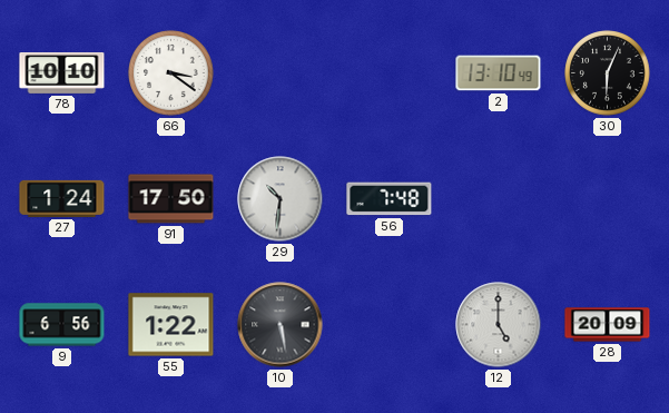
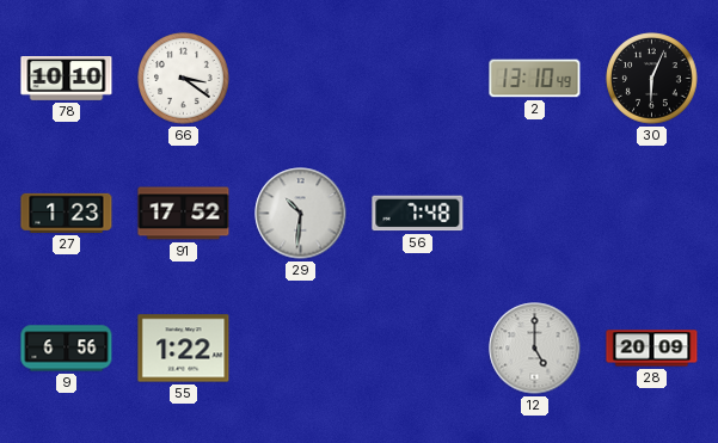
27: 1:24 -> 1:23 (67, 213)
91: 17:50 -> 17:52 (184, 214)
10: 5:28 -> none (281, 325)
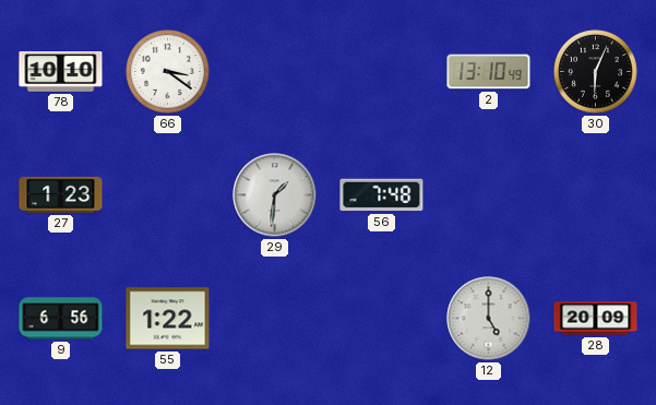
91: 17:52 -> none (184, 214)
29: 10:31 -> 1:31 (275, 195)
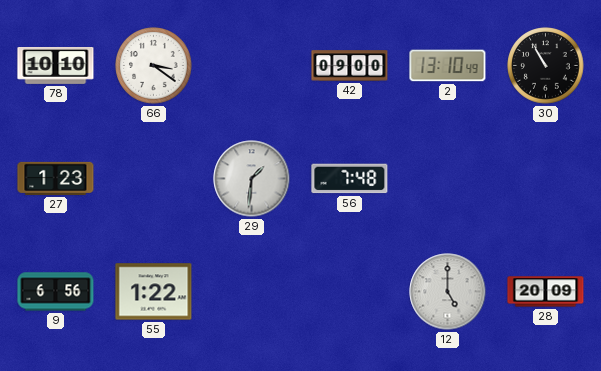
42: none -> 09:00 (350, 66)
30: 6:04 -> 10:55 (546, 66)
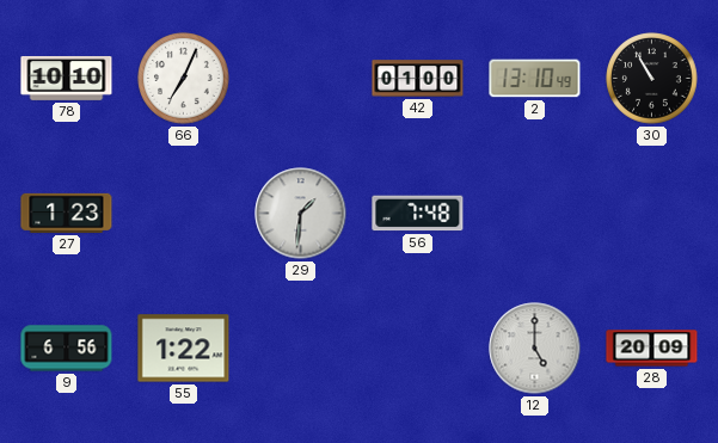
66: 3:21 -> 7:04 (184, 79)
42: 09:00 -> 01:00 (418, 79)
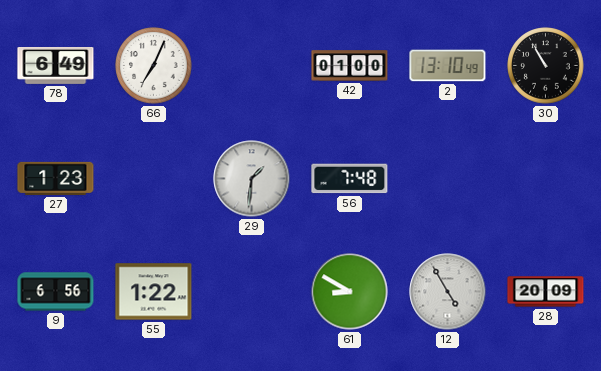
78: 10:10 -> 6:49 (56, 66)
61: none -> 8:50 (350, 292)
12: 5:00 -> 4:55 (448, 292)
